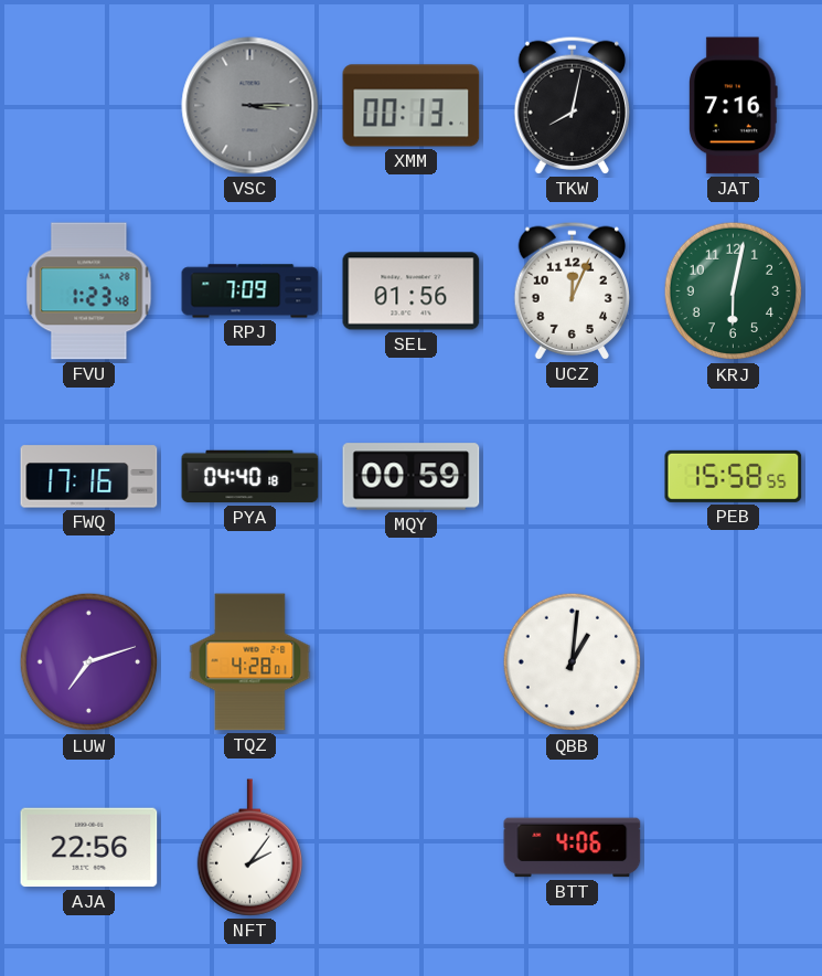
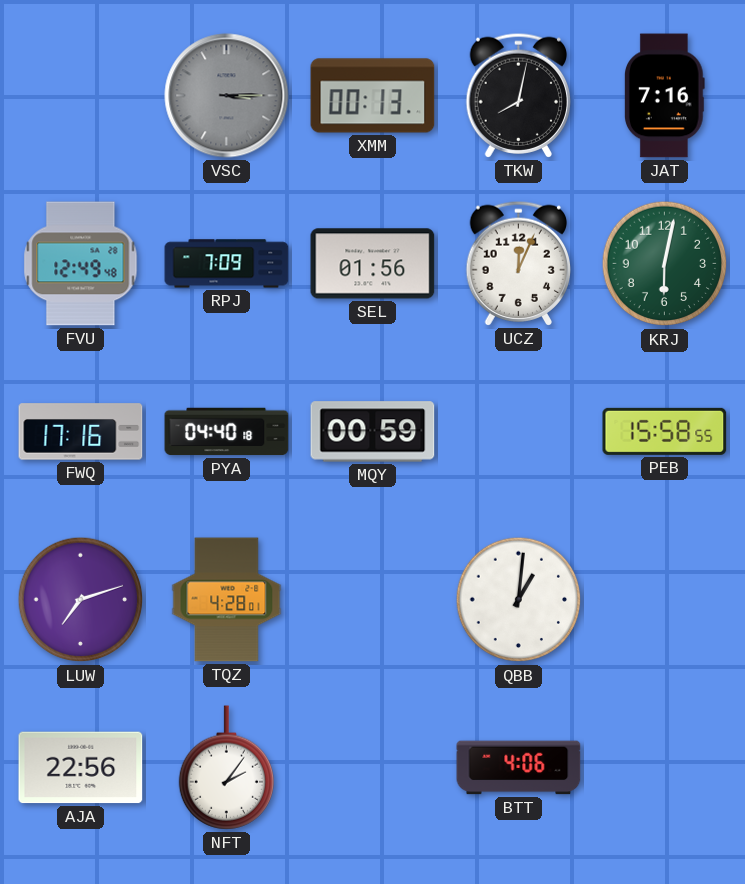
FVU: 1:23 -> 12:49 (81, 264)
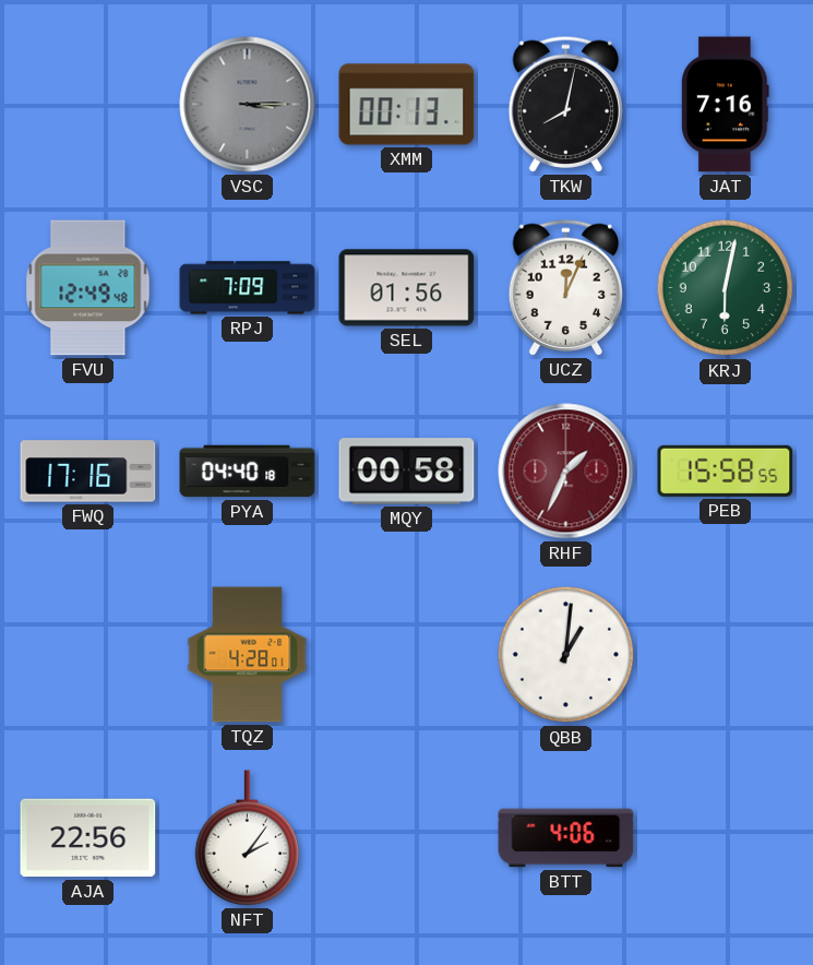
MQY: 00:59 -> 00:58 (407, 472)
RHF: none -> 1:34 (566, 472)
LUW: 7:12 -> none (81, 600)
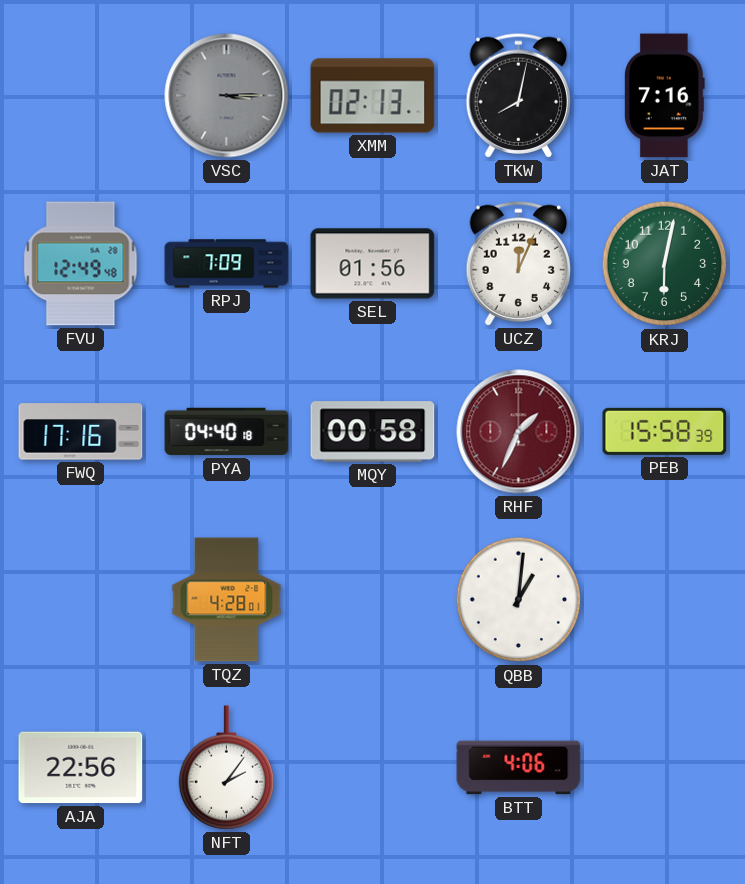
XMM: 00:13 -> 02:13 (373, 96)
PEB: 15:58:55 -> 15:58:39 (665, 431)
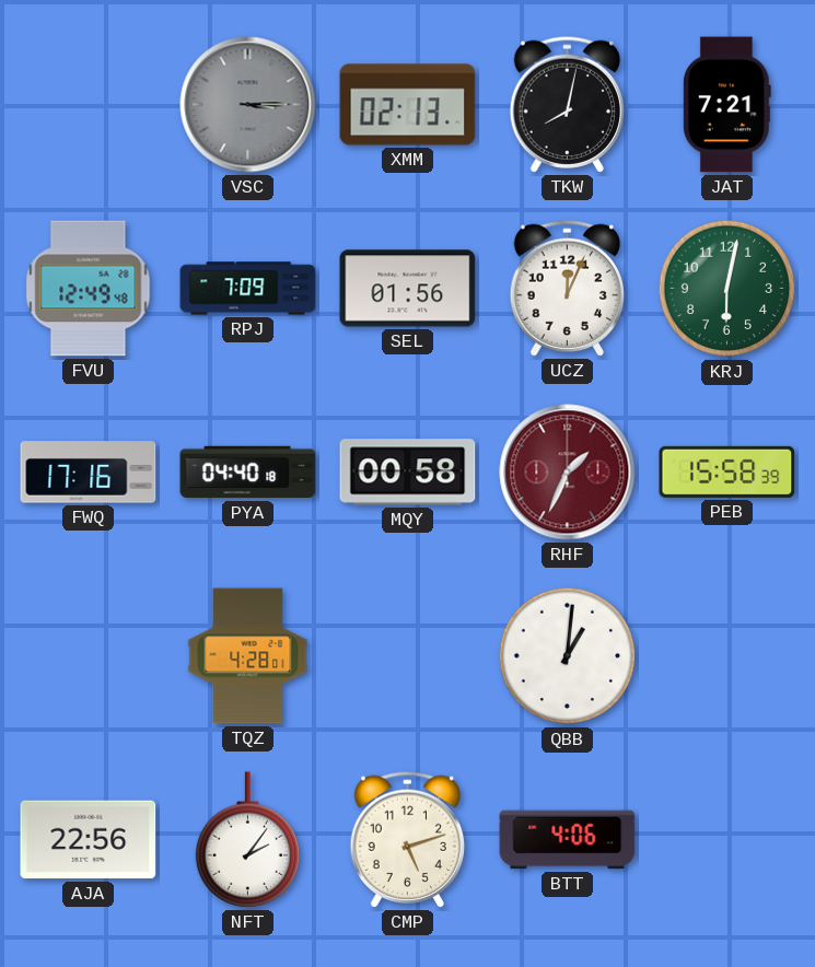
JAT: 7:16 -> 7:21 (726, 105)
CMP: none -> 5:12 (407, 839)
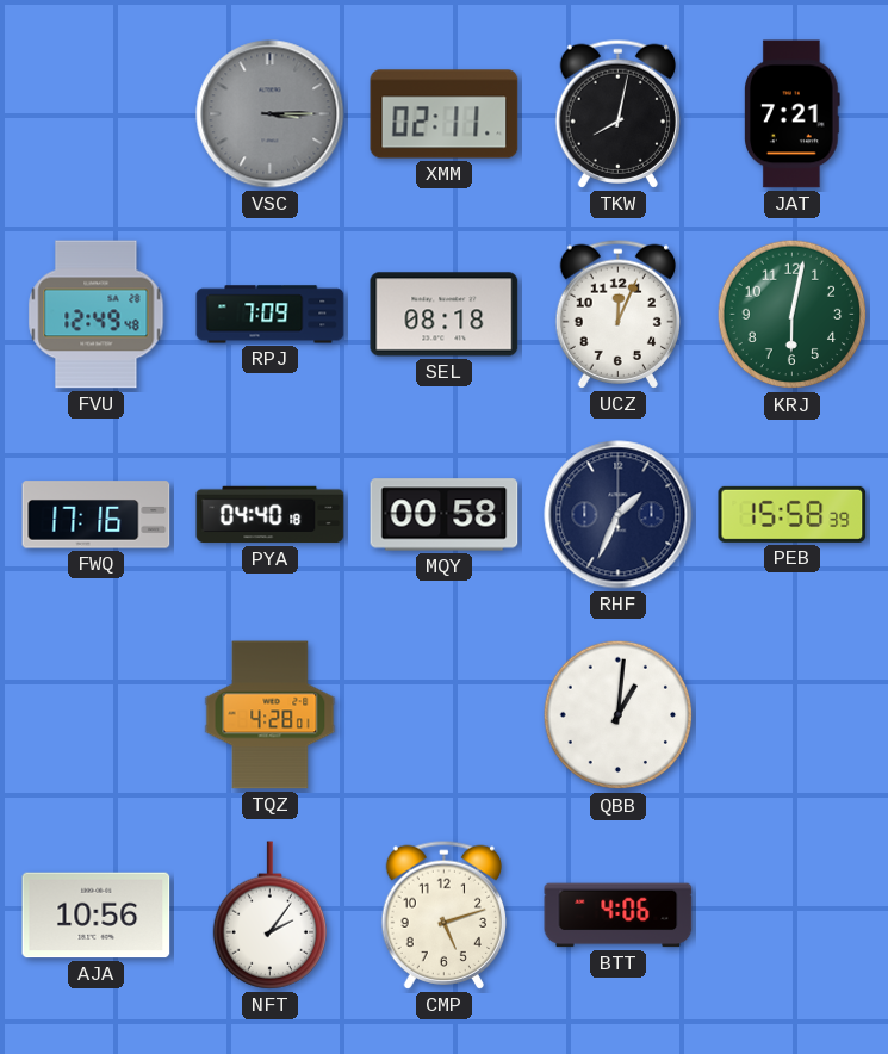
XMM: 02:13 -> 02:11 (445, 114)
SEL: 01:56 -> 08:18 (445, 315)
RHF dial: burgundy -> navy (619, 515)
AJA: 22:56 -> 10:56 (97, 916)
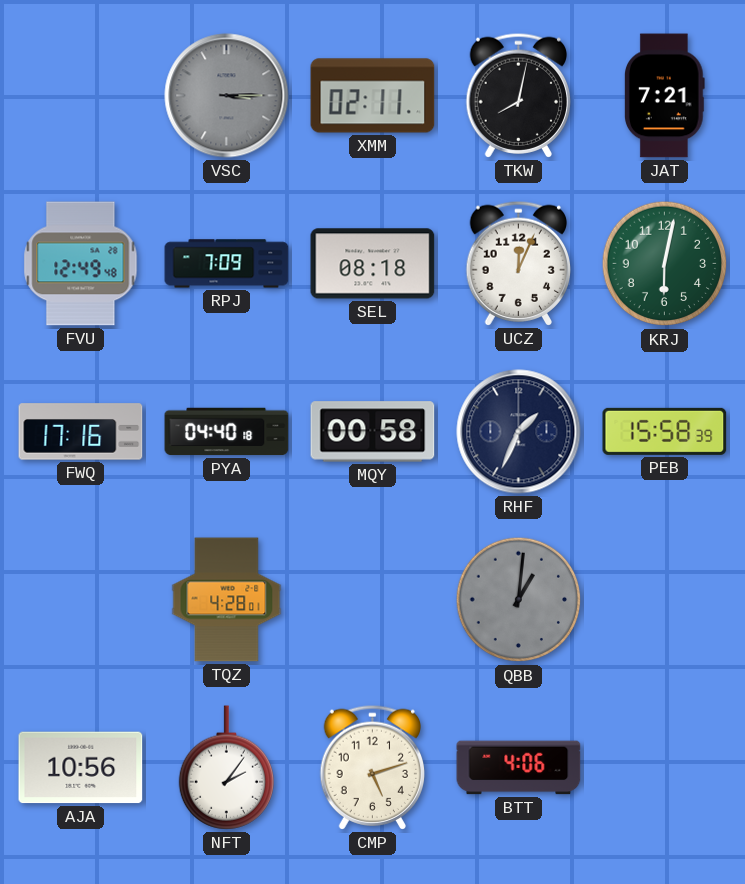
QBB dial: white -> grey (519, 600)
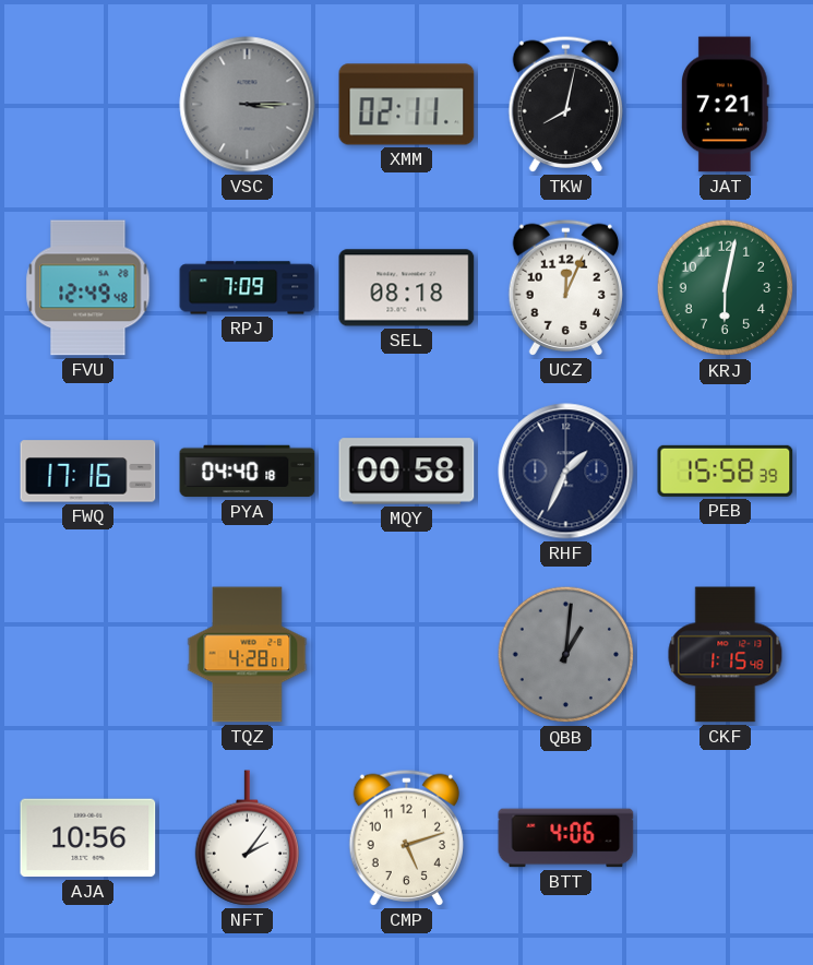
CKF: none -> 1:15 (726, 655)
